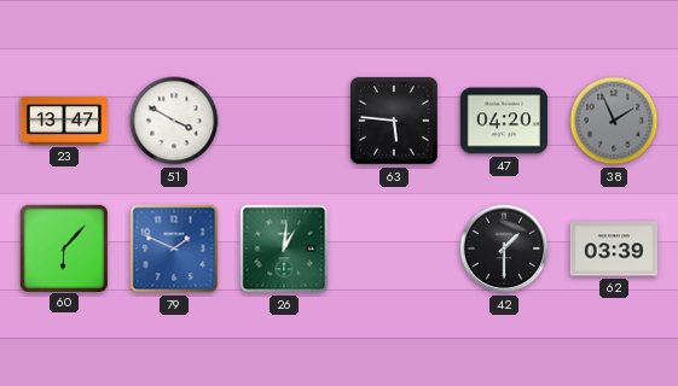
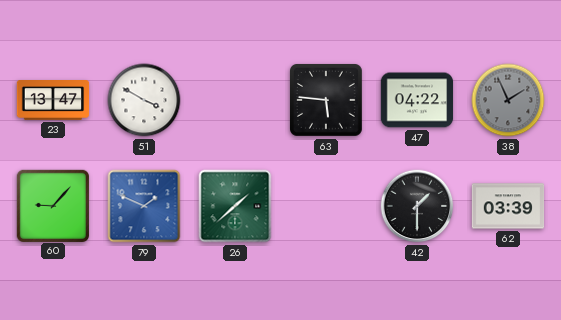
47: 04:20 -> 04:22 (417, 100)
60: 6:07 -> 9:07 (52, 205)
26: 1:01 -> 1:38 (235, 206)
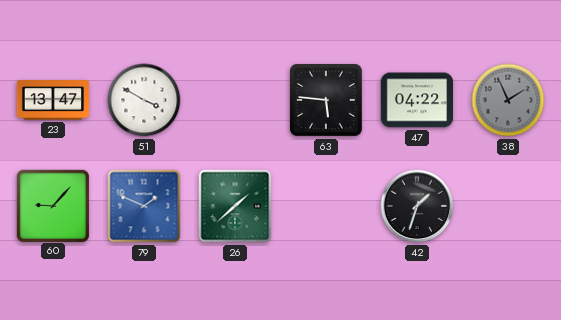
42: 1:30 -> 1:33 (417, 206)
62: 03:39 -> none (508, 206)
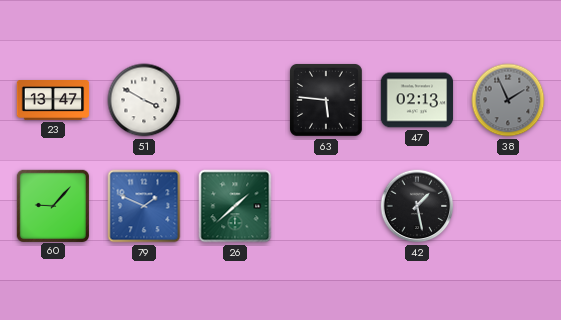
47: 04:22 -> 02:13 (417, 100)
42: 1:33 -> 1:28 (417, 206)
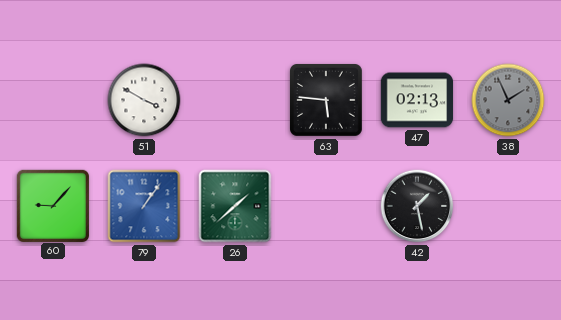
23: 13:47 -> none (53, 101)
79: 1:49 -> 1:06 (144, 206)
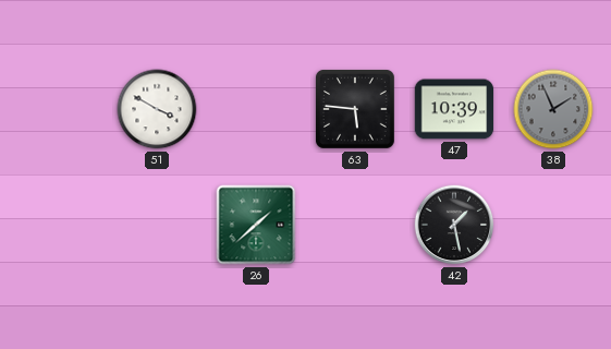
47: 02:13 -> 10:39 (454, 109)
60: 9:07 -> none (52, 205)
79: 1:06 -> none (144, 206)
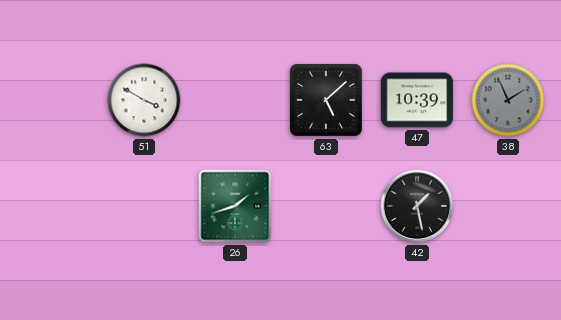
63: 5:46 -> 5:08 (327, 101)
26: 1:38 -> 1:42 (235, 206)
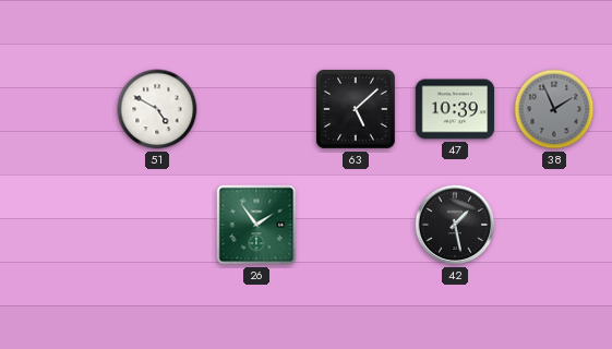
51: 3:50 -> 4:50 (157, 109)
26: 1:42 -> 1:54 (256, 225)
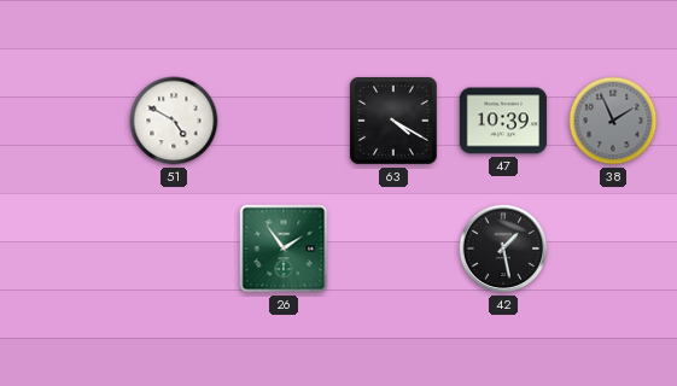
63: 5:08 -> 4:20 (395, 122)
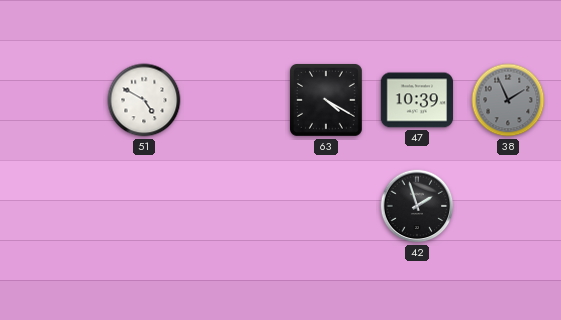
26: 1:54 -> none (284, 248)
42: 1:28 -> 1:57 (417, 206)
